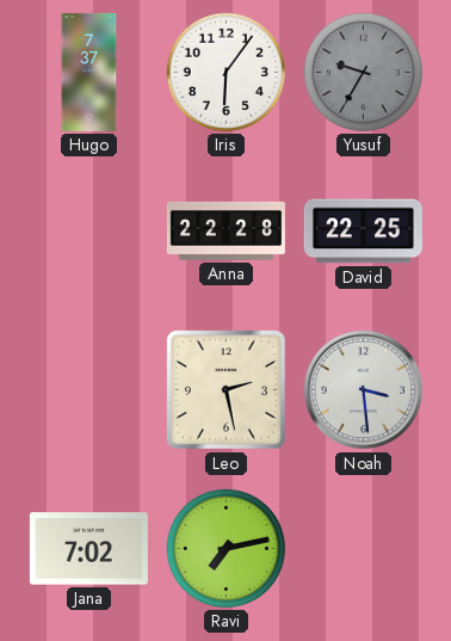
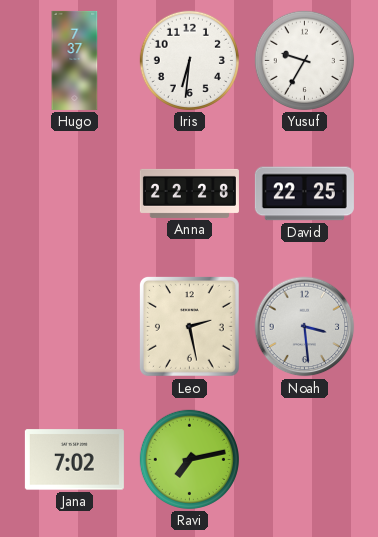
Iris: 6:06 -> 6:31 (189, 60)
Yusuf dial: grey -> white (304, 60)
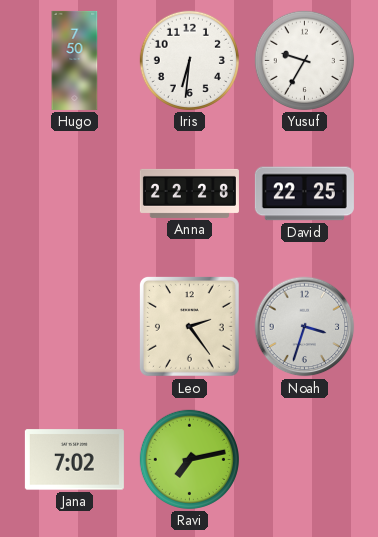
Hugo: 7:37 -> 7:50 (75, 60)
Leo: 2:28 -> 2:24 (189, 326)
Noah: 3:29 -> 3:33 (305, 327)
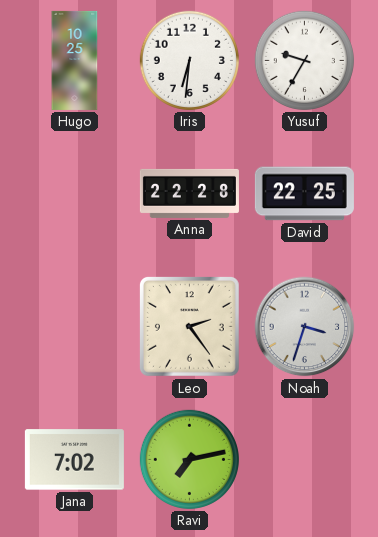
Hugo: 7:50 -> 10:25 (75, 60)
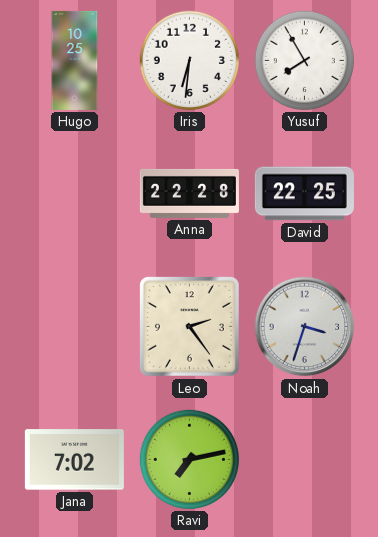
Yusuf: 9:35 -> 7:55 (304, 60)
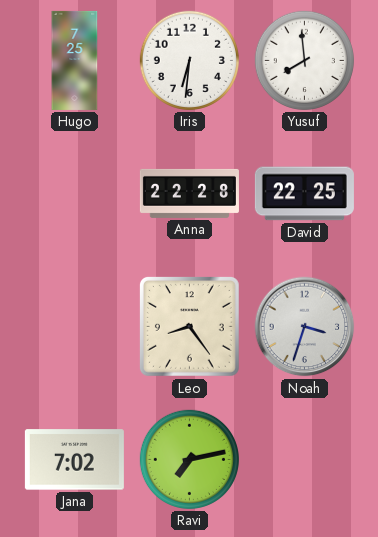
Hugo: 10:25 -> 7:25 (75, 60)
Yusuf: 7:55 -> 7:59 (304, 60)
Leo: 2:24 -> 8:24 (189, 326)
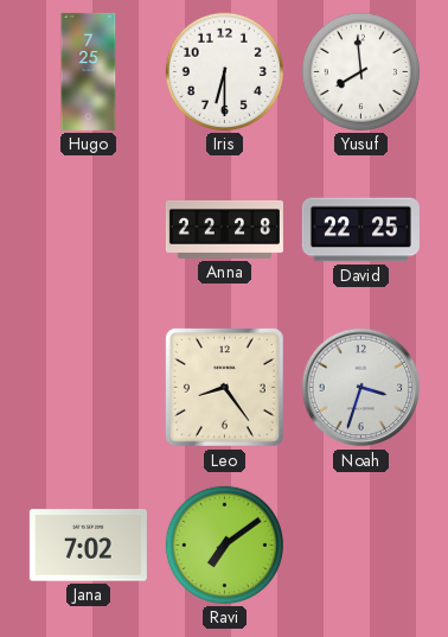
Iris: 6:31 -> 6:30 (224, 71)
Ravi: 7:13 -> 7:09 (224, 544)
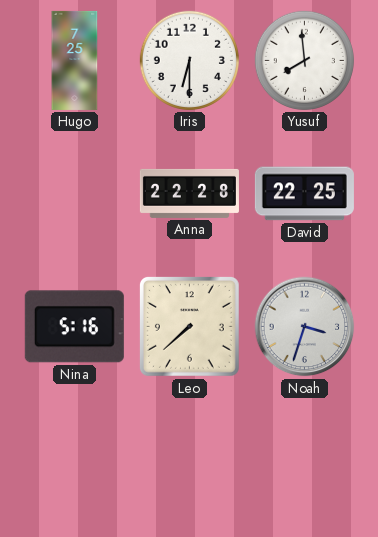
Nina: none -> 5:16 (74, 327)
Leo: 8:24 -> 7:38 (189, 326)
Jana: 7:02 -> none (88, 546)
Ravi: 7:09 -> none (224, 544)
